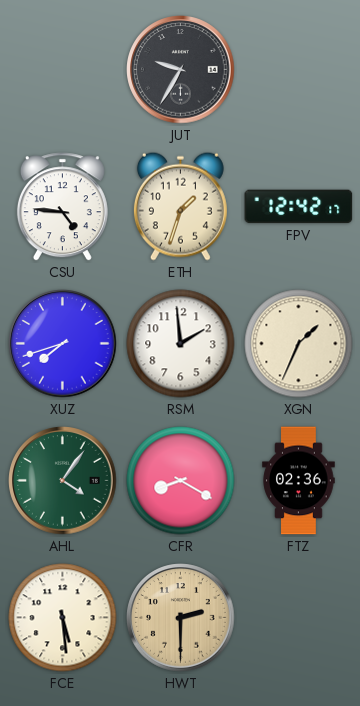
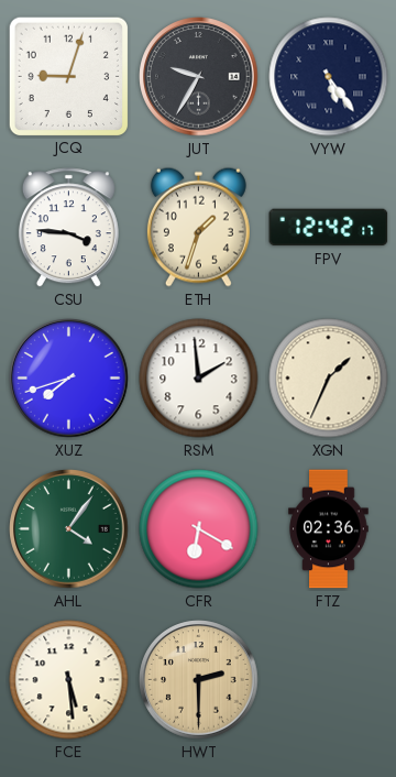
JCQ: none -> 9:03 (68, 76)
VYW: none -> 5:24 (329, 77)
CSU: 4:46 -> 3:46 (68, 228)
CFR: 8:20 -> 6:20 (199, 529)
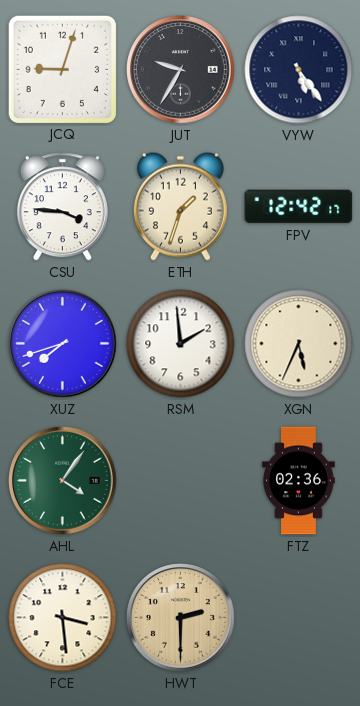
XGN: 1:34 -> 5:34 (299, 344)
CFR: 6:20 -> none (199, 529)
FCE: 5:29 -> 3:29 (63, 618)
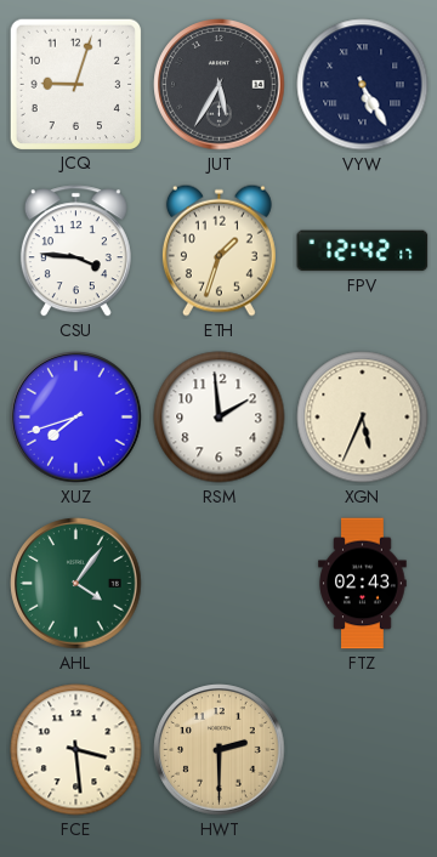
JUT: 9:35 -> 5:35 (220, 85)
VYW: 5:24 -> 5:25 (363, 85)
FTZ: 02:36 -> 02:43 (363, 584)
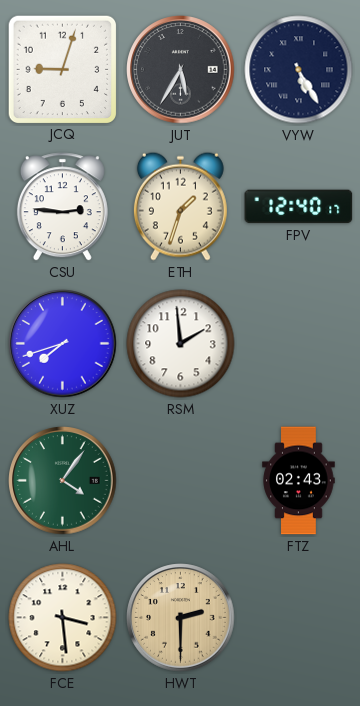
CSU: 3:46 -> 2:46 (62, 207)
FPV: 12:42 -> 12:40 (299, 207)
XGN: 5:34 -> none (363, 418)
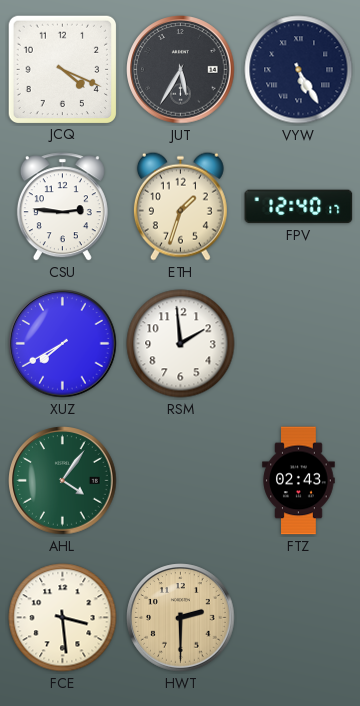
JCQ: 9:03 -> 4:19 (62, 69)
XUZ: 7:42 -> 7:40 (63, 344)
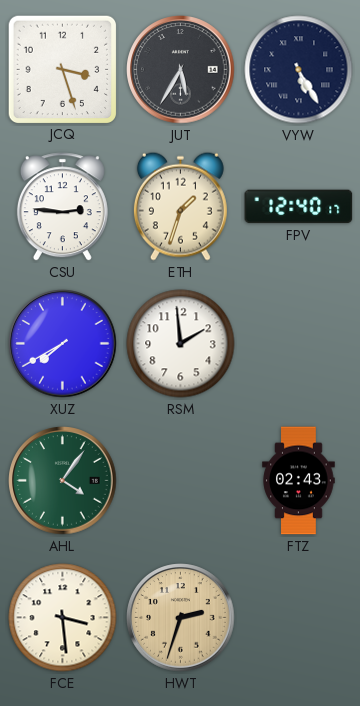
JCQ: 4:19 -> 3:27 (62, 69)
HWT: 2:30 -> 2:33 (181, 618)
